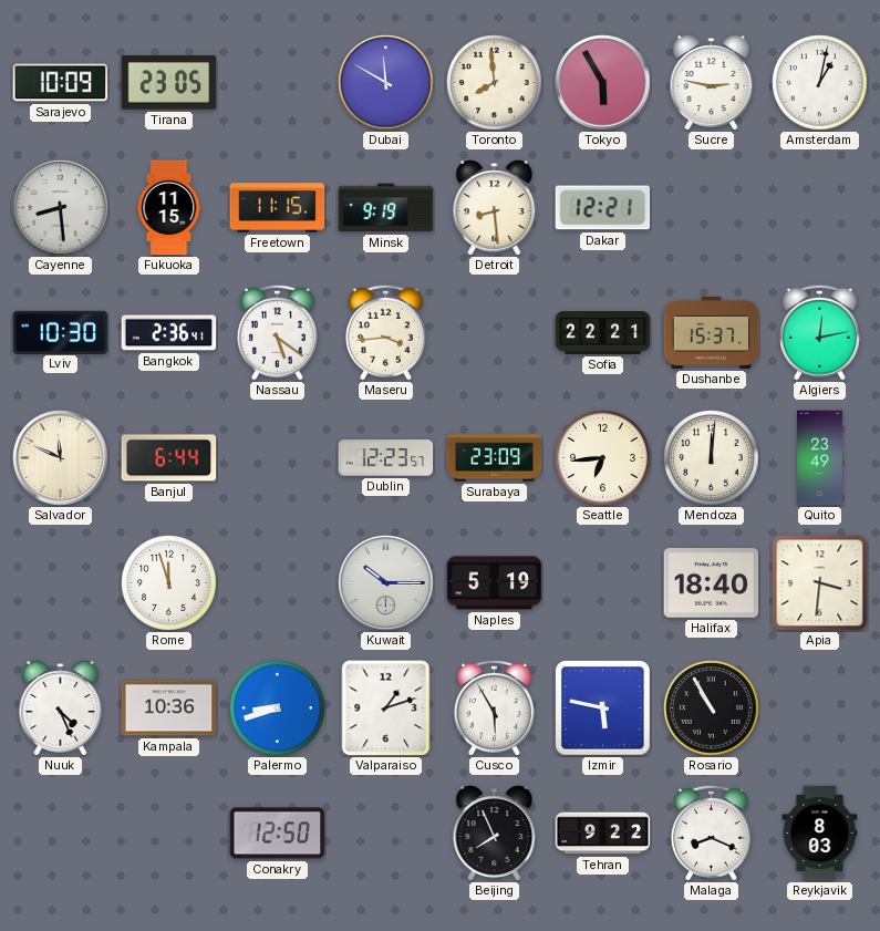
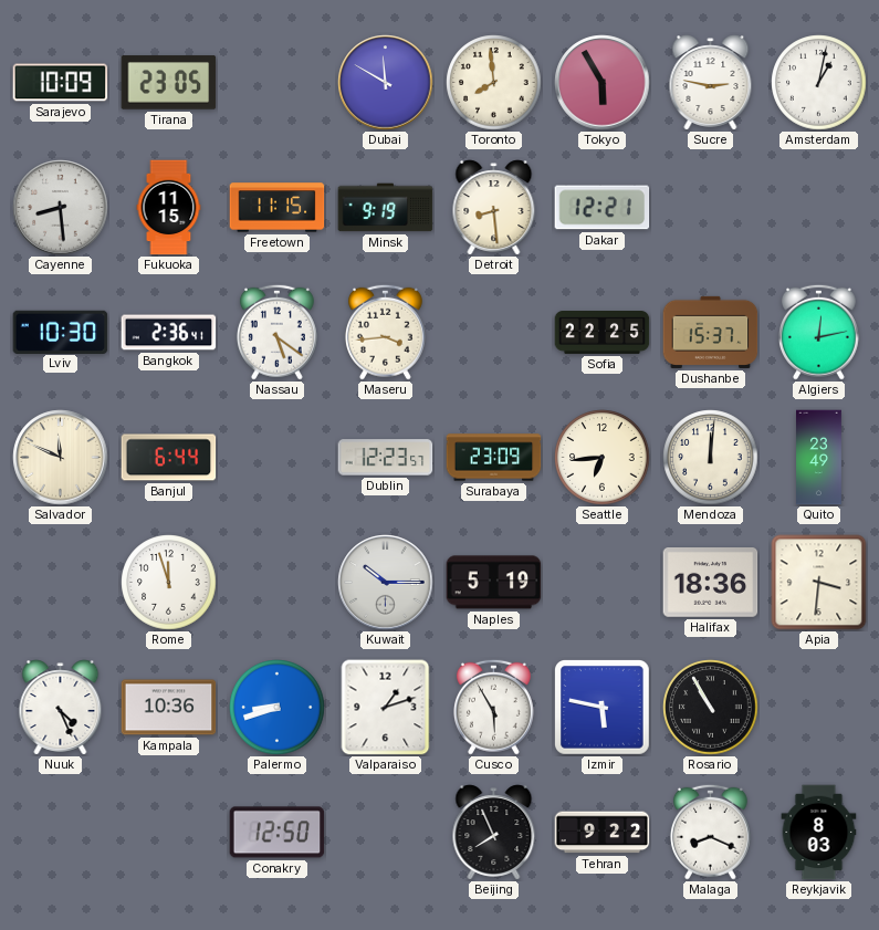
Sofia: 22:21 -> 22:25 (603, 333)
Halifax: 18:40 -> 18:36 (711, 583)
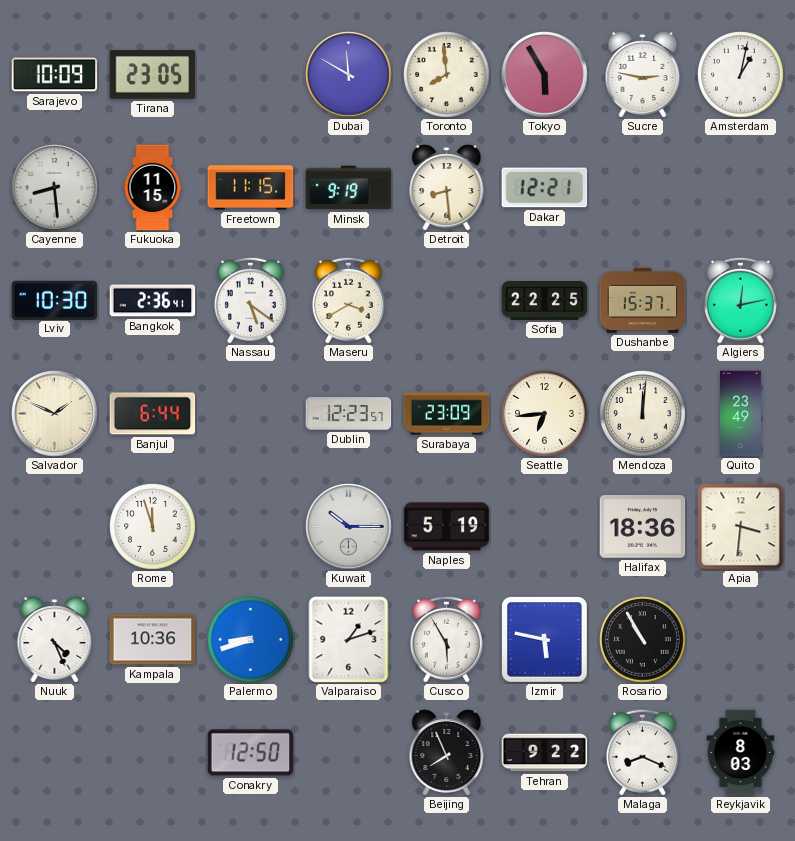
Maseru: 3:44 -> 3:40 (348, 300)
Salvador: 11:49 -> 1:49 (55, 414)
